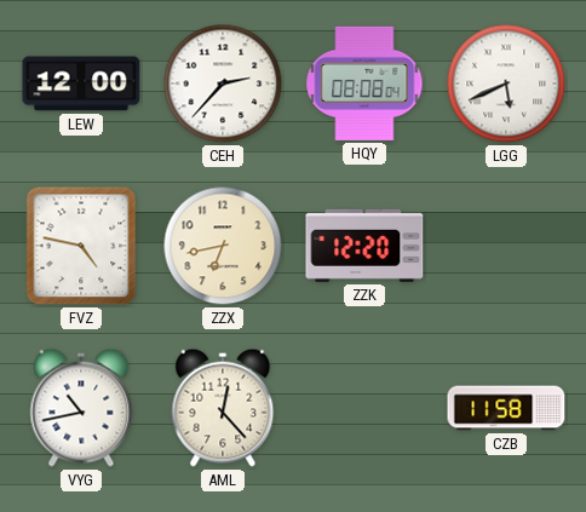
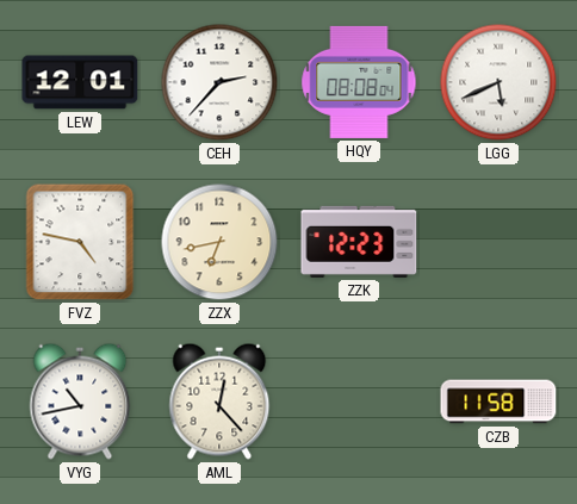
LEW: 12:00 -> 12:01 (80, 82)
ZZK: 12:20 -> 12:23 (359, 242)
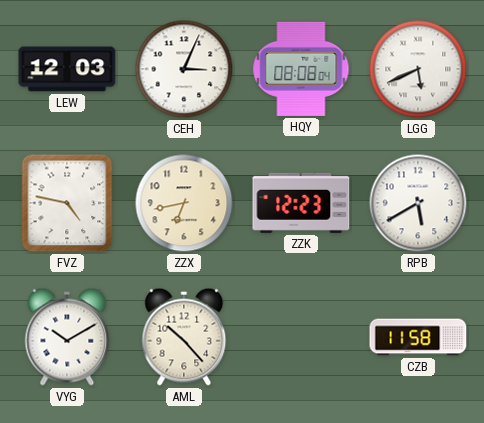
LEW: 12:01 -> 12:03 (67, 69)
CEH: 2:37 -> 3:04 (184, 69)
RPB: none -> 5:40 (418, 203)
VYG: 10:43 -> 10:10 (67, 337)
AML: 12:23 -> 10:23 (184, 337)
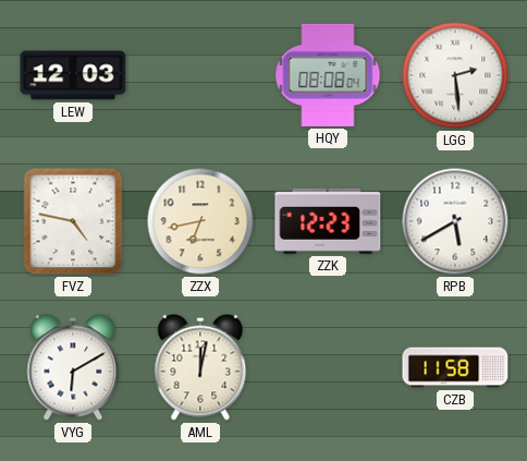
CEH: 3:04 -> none (184, 69)
LGG: 5:41 -> 2:29 (455, 75)
VYG: 10:10 -> 6:10 (73, 367)
AML: 10:23 -> 12:02 (200, 367)
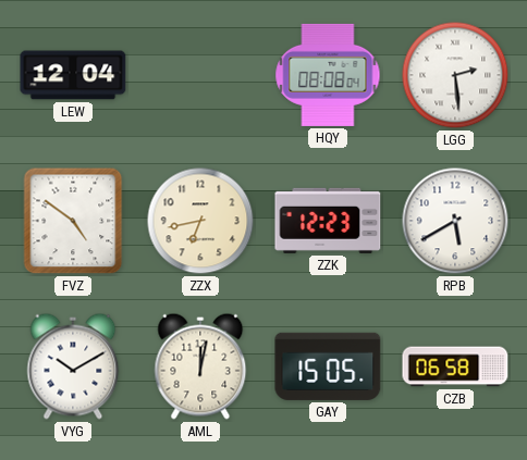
LEW: 12:03 -> 12:04 (73, 75)
FVZ: 4:47 -> 4:51 (73, 221)
VYG: 6:10 -> 10:10 (73, 366)
GAY: none -> 15:05 (328, 366)
CZB: 11:58 -> 06:58 (455, 366)
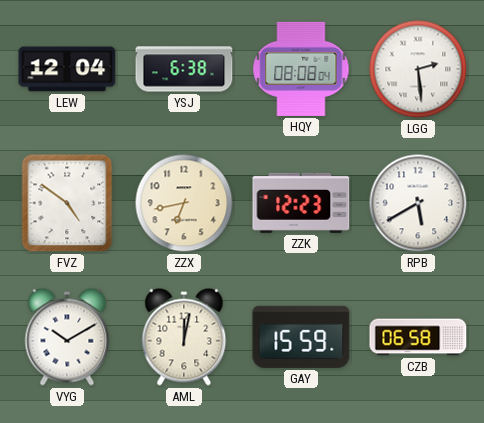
YSJ: none -> 6:38 (184, 69)
GAY: 15:05 -> 15:59 (301, 337)
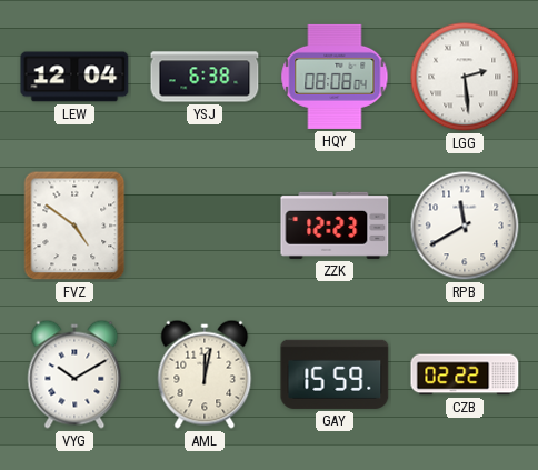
ZZX: 6:43 -> none (184, 203)
RPB: 5:40 -> 11:40 (465, 226)
CZB: 06:58 -> 02:22 (465, 374)
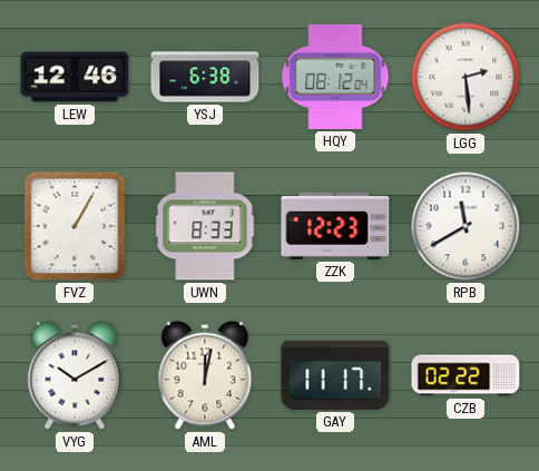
LEW: 12:04 -> 12:46 (75, 77)
HQY: 08:08 -> 08:12 (335, 77)
FVZ: 4:51 -> 1:05 (75, 226)
UWN: none -> 8:33 (205, 226)
GAY: 15:59 -> 11:17 (335, 375)
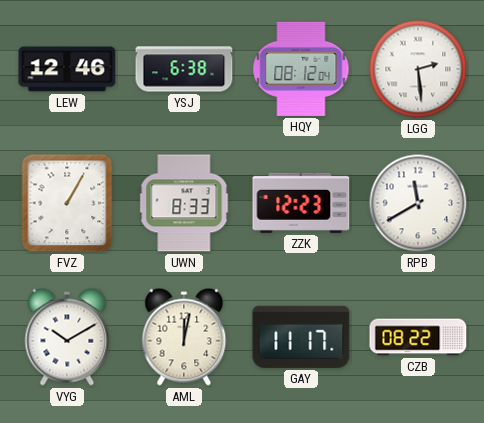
CZB: 02:22 -> 08:22 (418, 337)
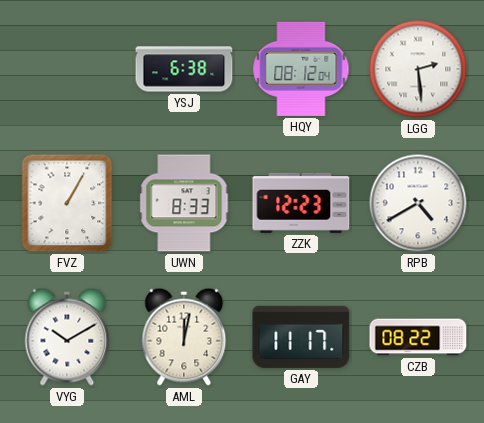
LEW: 12:46 -> none (67, 69)
RPB: 11:40 -> 4:40 (418, 203)
